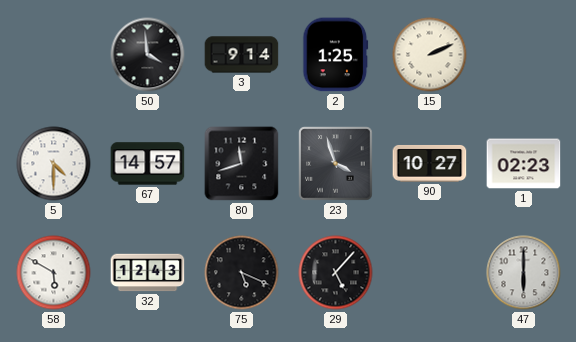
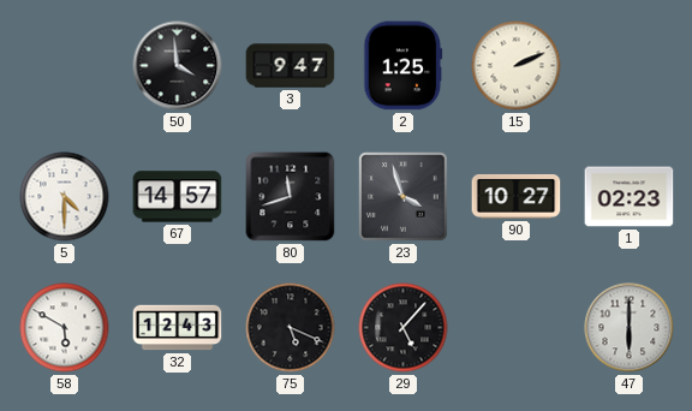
3: 9:14 -> 9:47 (291, 66)
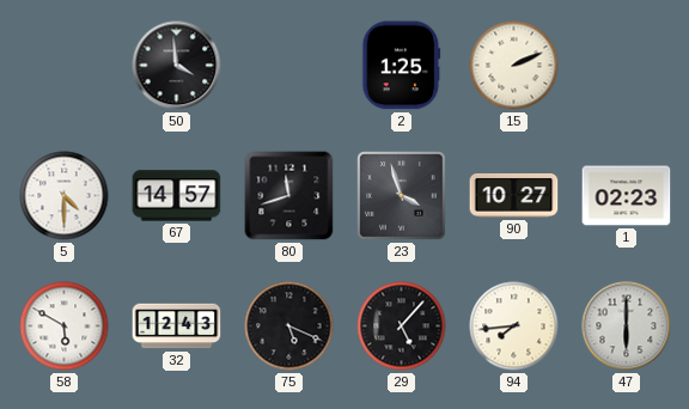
3: 9:47 -> none (291, 66)
94: none -> 7:44 (514, 326)
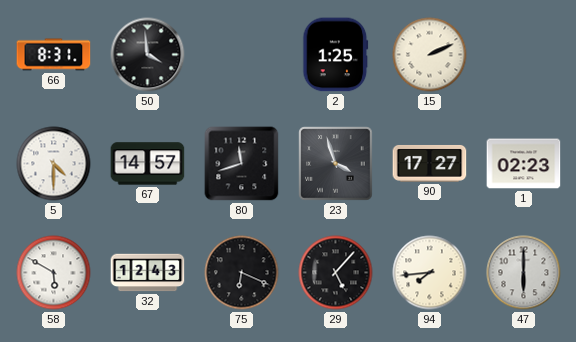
66: none -> 8:31 (54, 55)
90: 10:27 -> 17:27 (430, 163)
75: 5:19 -> 6:19 (242, 273)
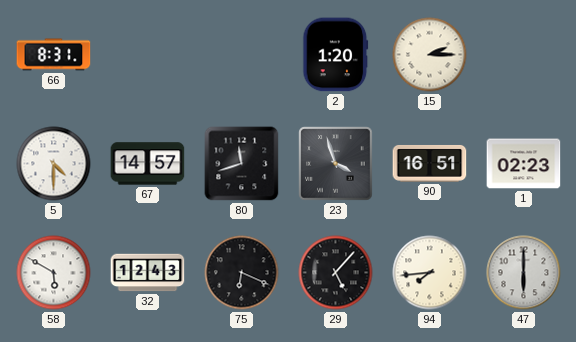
50: 3:59 -> none (148, 55)
2: 1:25 -> 1:20 (336, 55)
15: 2:11 -> 2:15 (430, 55)
90: 17:27 -> 16:51 (430, 163)
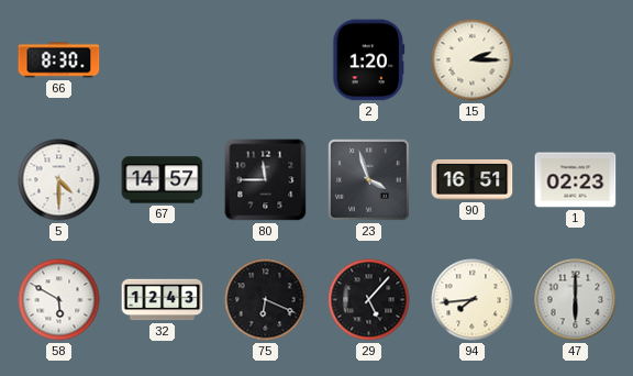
66: 8:31 -> 8:30 (59, 60)
80: 11:42 -> 11:45 (266, 180)
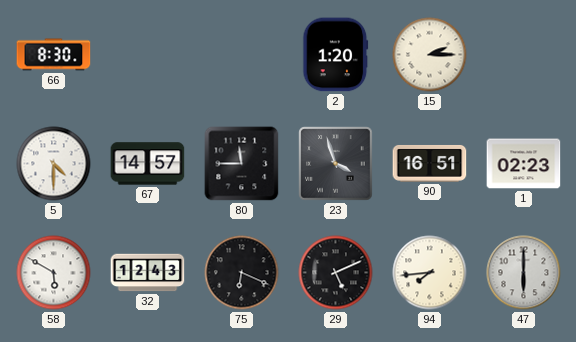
29: 5:07 -> 5:11 (336, 273)
